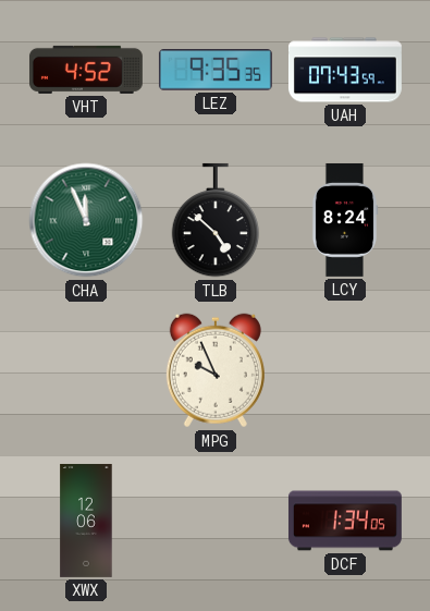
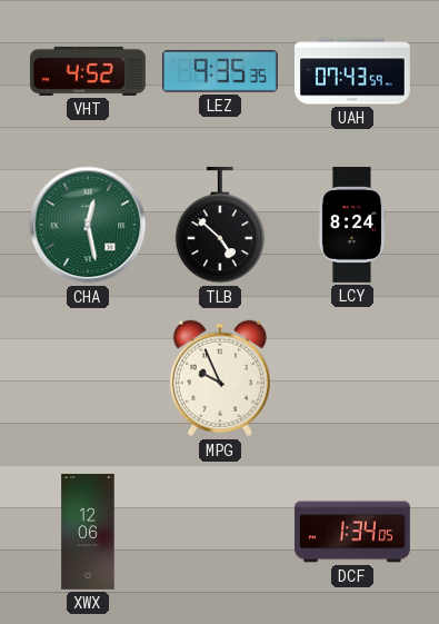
CHA: 11:56 -> 12:28 (88, 225)
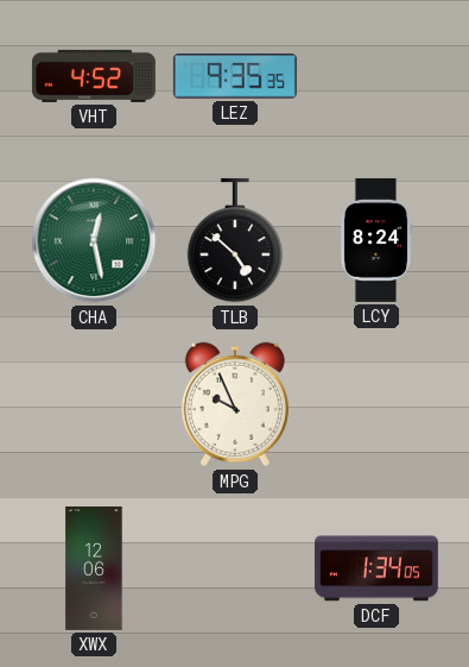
UAH: 07:43 -> none (352, 71)
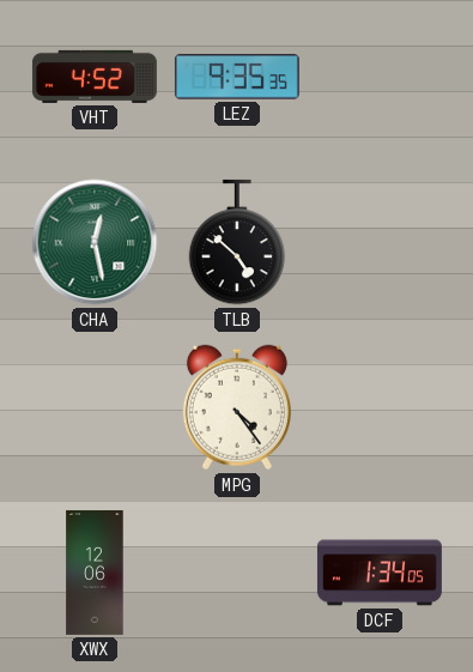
LCY: 8:24 -> none (376, 240)
MPG: 9:56 -> 4:24 (237, 407)
